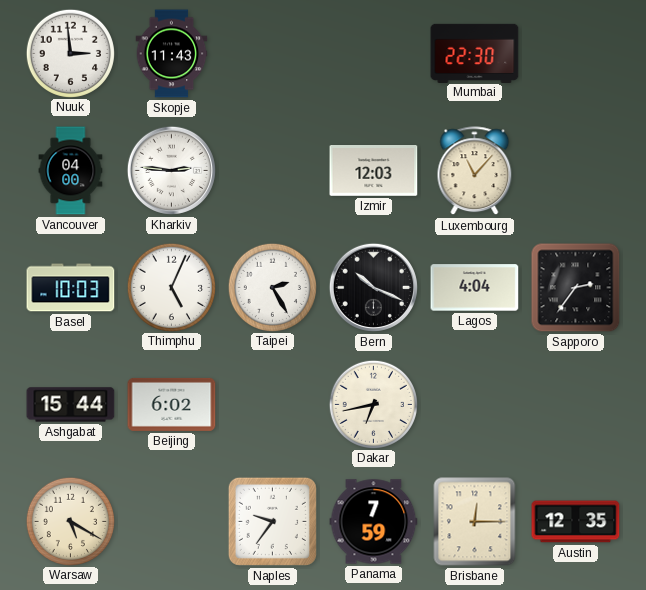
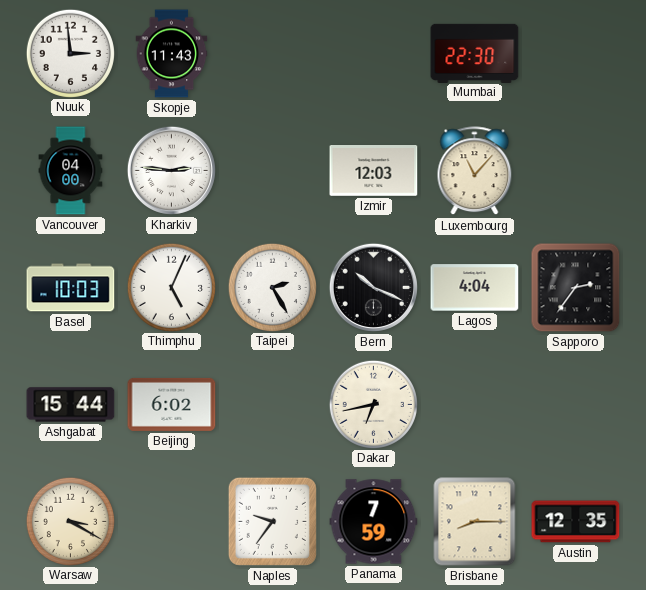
Warsaw: 5:20 -> 3:20 (70, 521)
Brisbane: 12:15 -> 8:15 (475, 522)
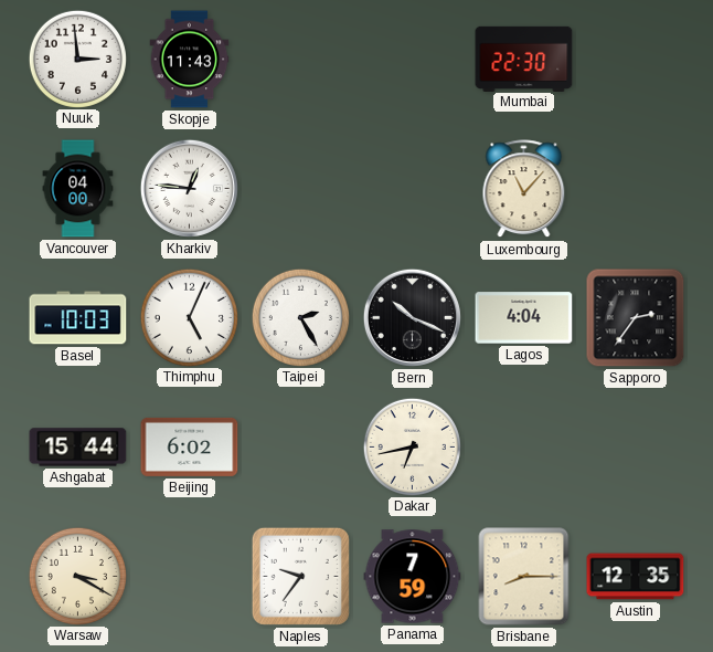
Kharkiv: 2:46 -> 12:46 (189, 188)
Izmir: 12:03 -> none (374, 171)
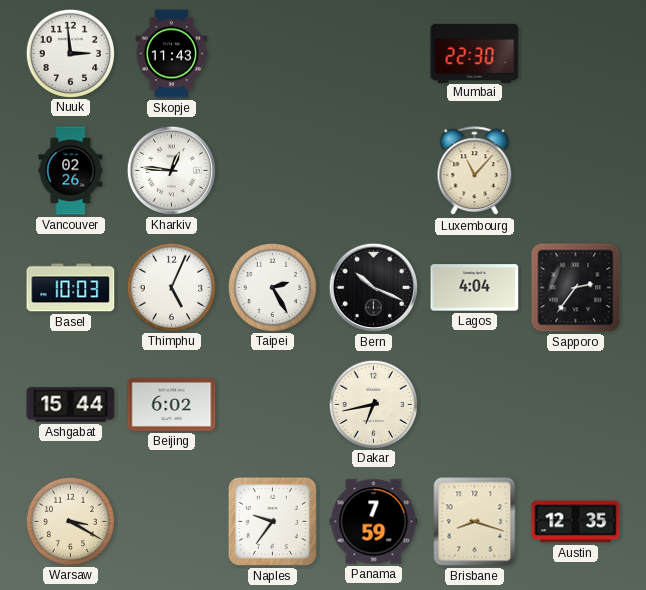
Vancouver: 04:00 -> 02:26 (71, 171)
Brisbane: 8:15 -> 8:18 (475, 522)
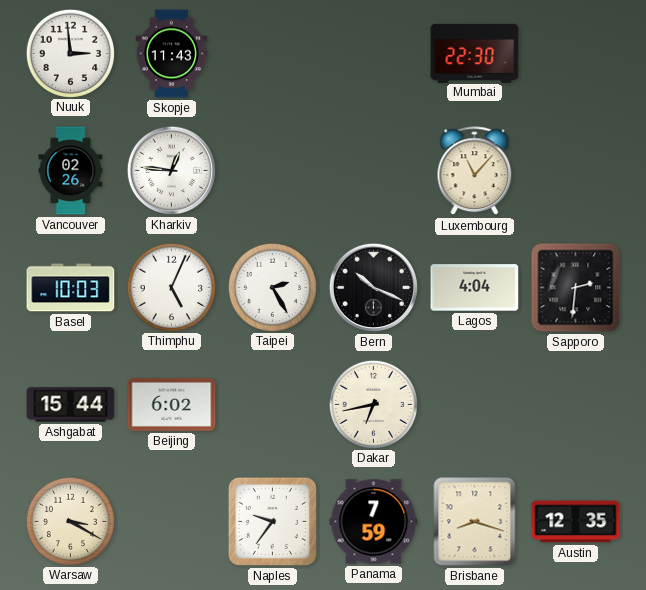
Sapporo: 2:36 -> 2:31 (576, 288)
